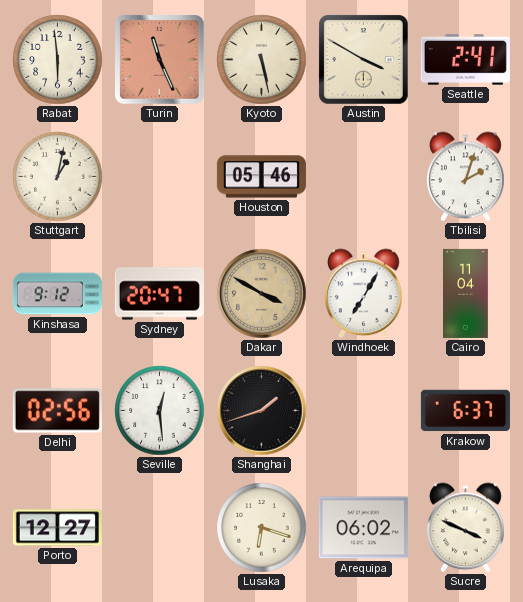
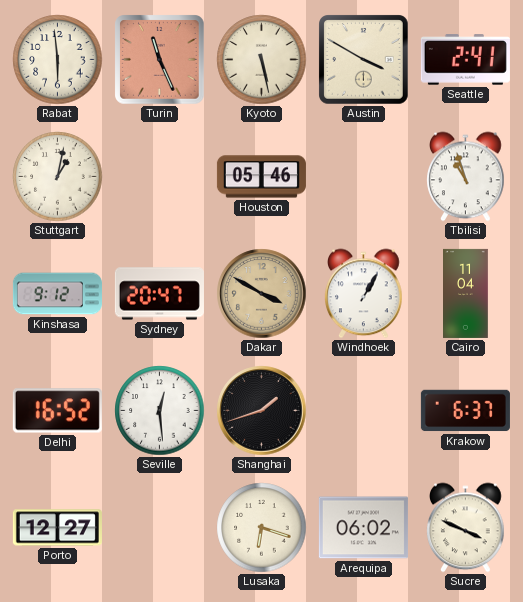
Tbilisi: 2:03 -> 10:57 (466, 177)
Windhoek: 7:05 -> 1:05 (364, 294)
Delhi: 02:56 -> 16:52 (57, 411)
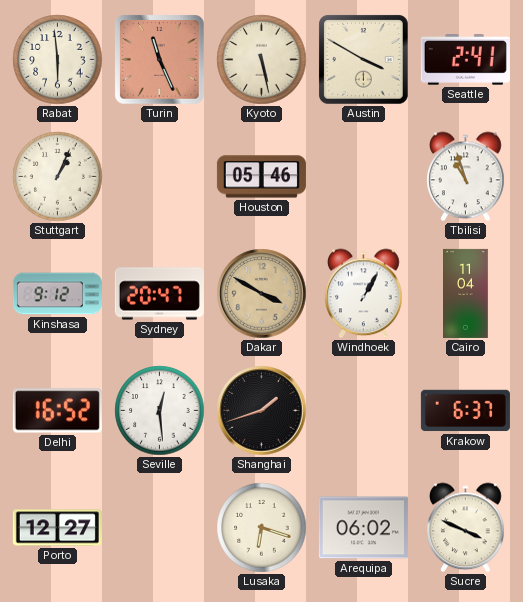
Stuttgart: 1:02 -> 1:04 (58, 177)
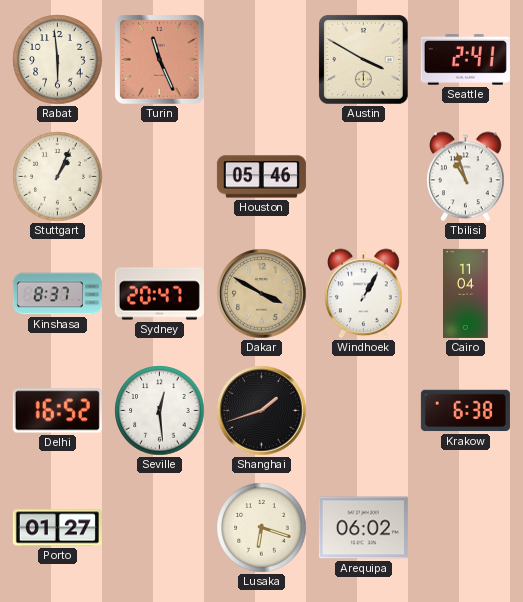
Kyoto: 5:28 -> none (262, 60)
Kinshasa: 9:12 -> 8:37 (57, 294)
Krakow: 6:37 -> 6:38 (465, 411)
Porto: 12:27 -> 01:27 (57, 528)
Sucre: 3:49 -> none (466, 528)
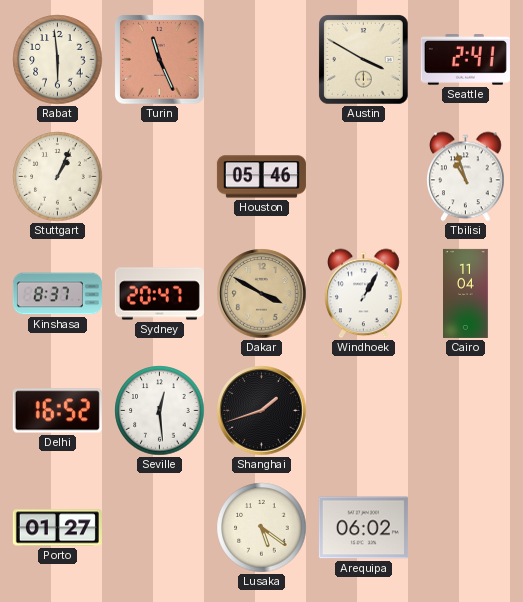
Krakow: 6:38 -> none (465, 411)
Lusaka: 6:18 -> 5:21 (262, 528)
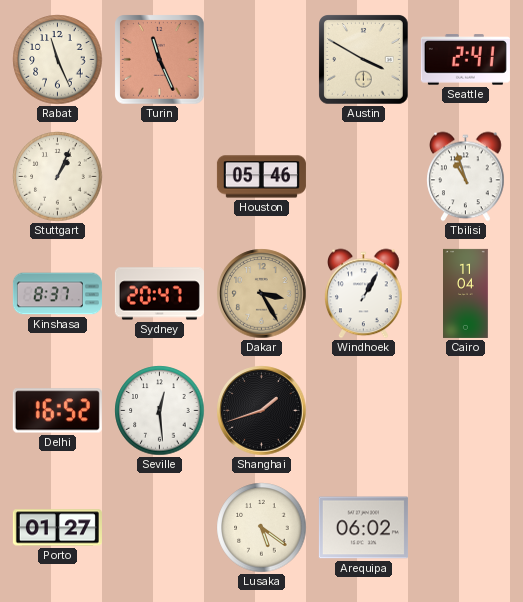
Rabat: 5:59 -> 11:26 (58, 60)
Dakar: 3:50 -> 3:25 (262, 294)
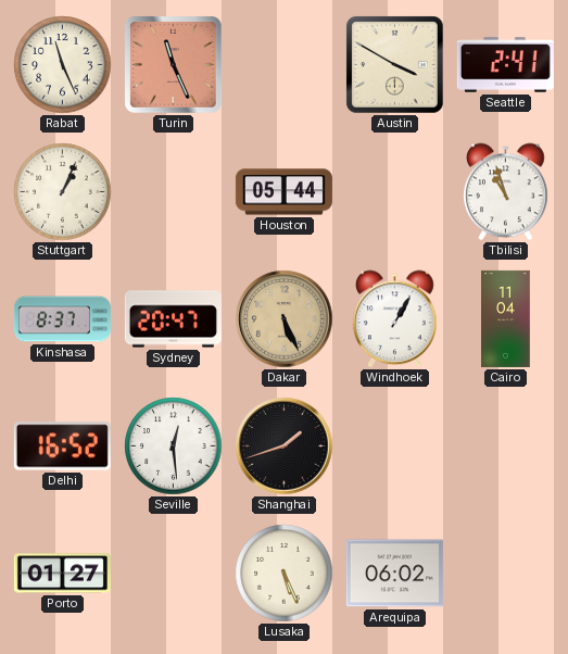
Houston: 05:46 -> 05:44 (283, 192)
Dakar: 3:25 -> 5:26 (285, 319)
Lusaka: 5:21 -> 5:26 (285, 574)
